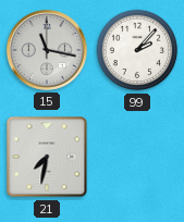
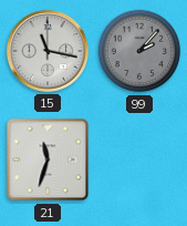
99 dial: white -> grey (139, 51)
21: 7:32 -> 11:33 (48, 160)
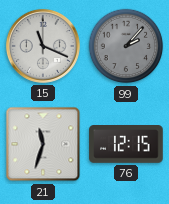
15: 11:17 -> 11:19 (43, 46)
76: none -> 12:15 (126, 145)
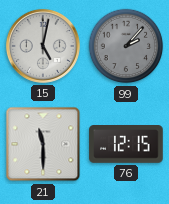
15: 11:19 -> 5:02 (43, 46)
21: 11:33 -> 11:30 (43, 144)
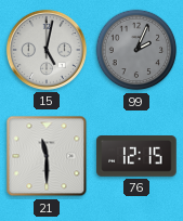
99: 2:07 -> 2:04 (136, 50)
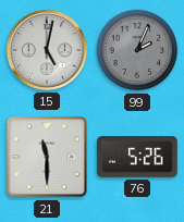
76: 12:15 -> 5:26 (137, 158)
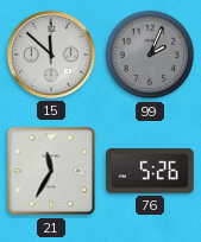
15: 5:02 -> 11:52 (51, 55)
21: 11:30 -> 11:35 (51, 171)
